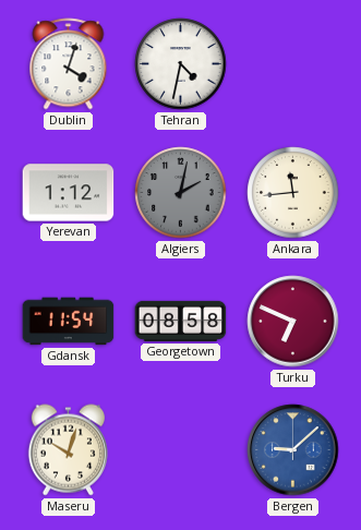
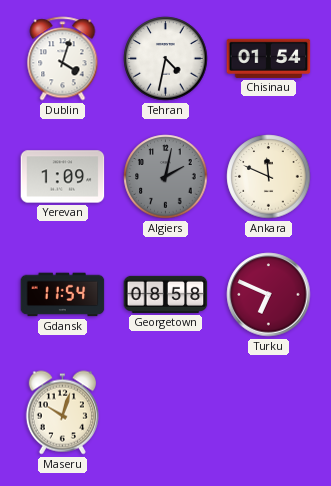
Chisinau: none -> 01:54 (269, 58)
Yerevan: 1:12 -> 1:09 (63, 177)
Ankara: 11:44 -> 11:49 (269, 177)
Bergen: 9:08 -> none (293, 450)
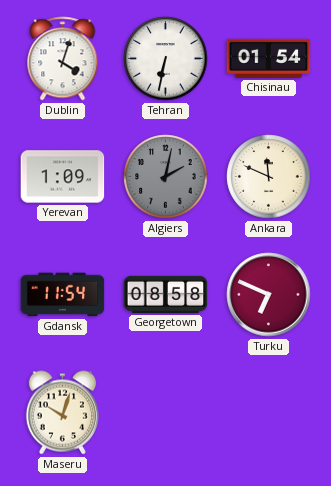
Tehran: 4:32 -> 6:32 (166, 59)
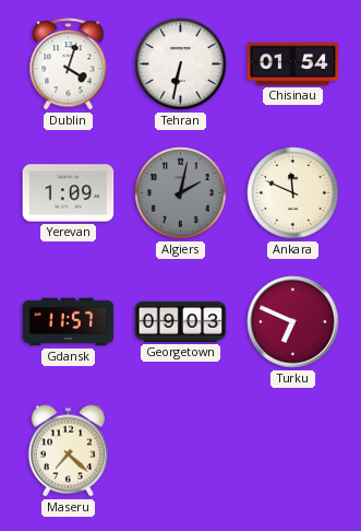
Gdansk: 11:54 -> 11:57 (69, 322)
Georgetown: 08:58 -> 09:03 (181, 321)
Maseru: 10:03 -> 7:22 (68, 451)
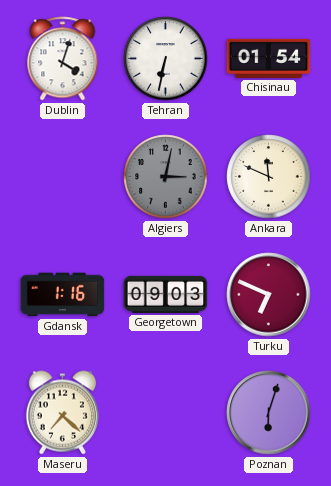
Yerevan: 1:09 -> none (69, 193)
Algiers: 2:02 -> 3:02 (166, 177)
Gdansk: 11:57 -> 1:16 (63, 295)
Poznan: none -> 6:03 (269, 413)
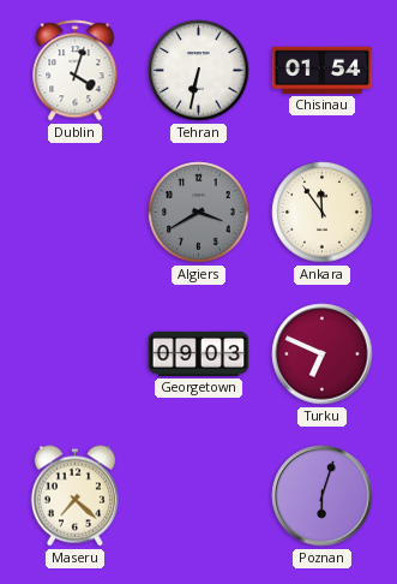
Algiers: 3:02 -> 3:40 (199, 213)
Ankara: 11:49 -> 11:54 (323, 213)
Gdansk: 1:16 -> none (63, 295)
